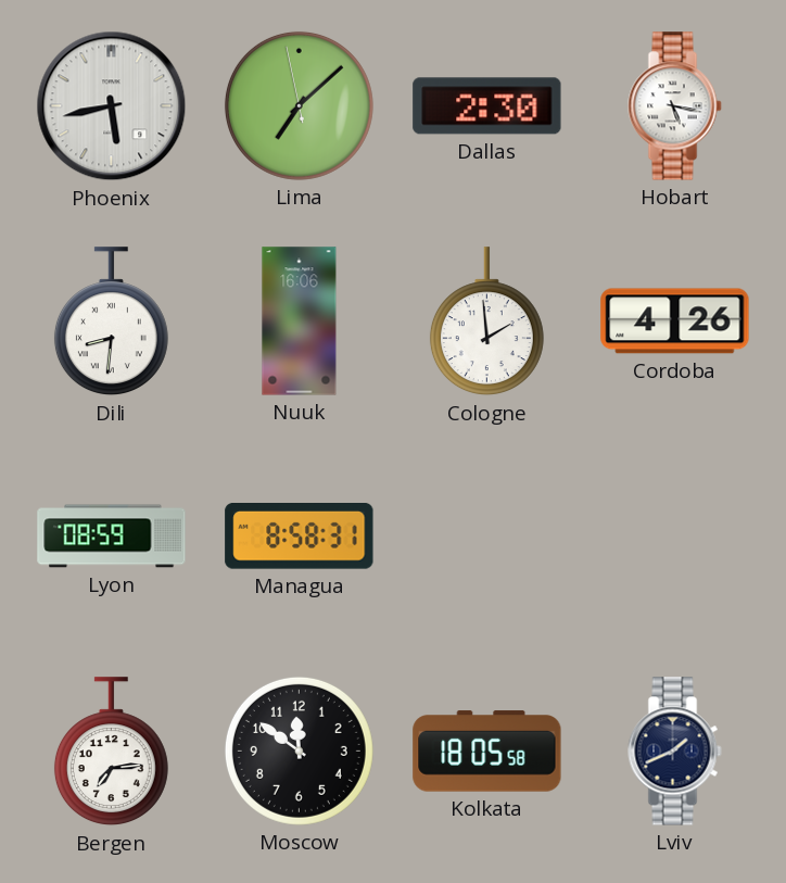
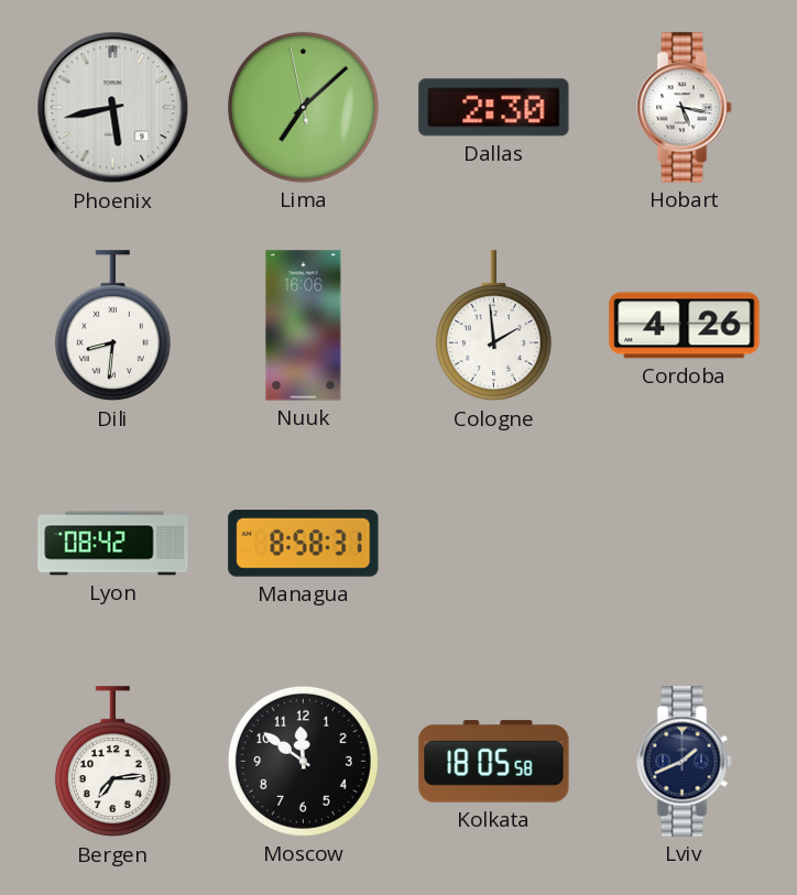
Lyon: 08:59 -> 08:42 (113, 544)
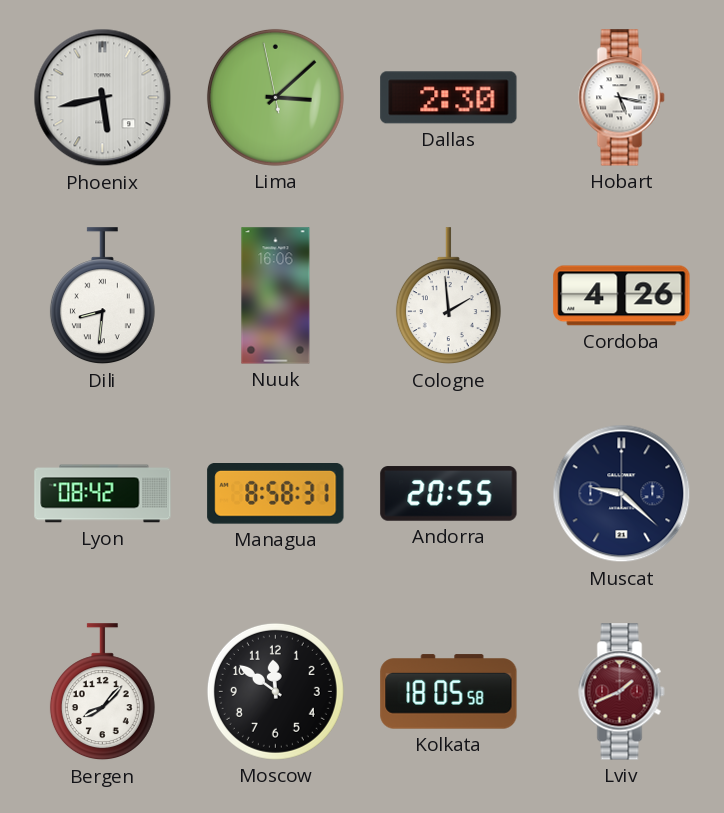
Lima: 7:07 -> 3:07 (275, 97)
Andorra: none -> 20:55 (449, 494)
Muscat: none -> 9:22 (622, 494)
Bergen: 7:14 -> 8:07 (102, 692)
Lviv dial: navy -> burgundy (622, 692)
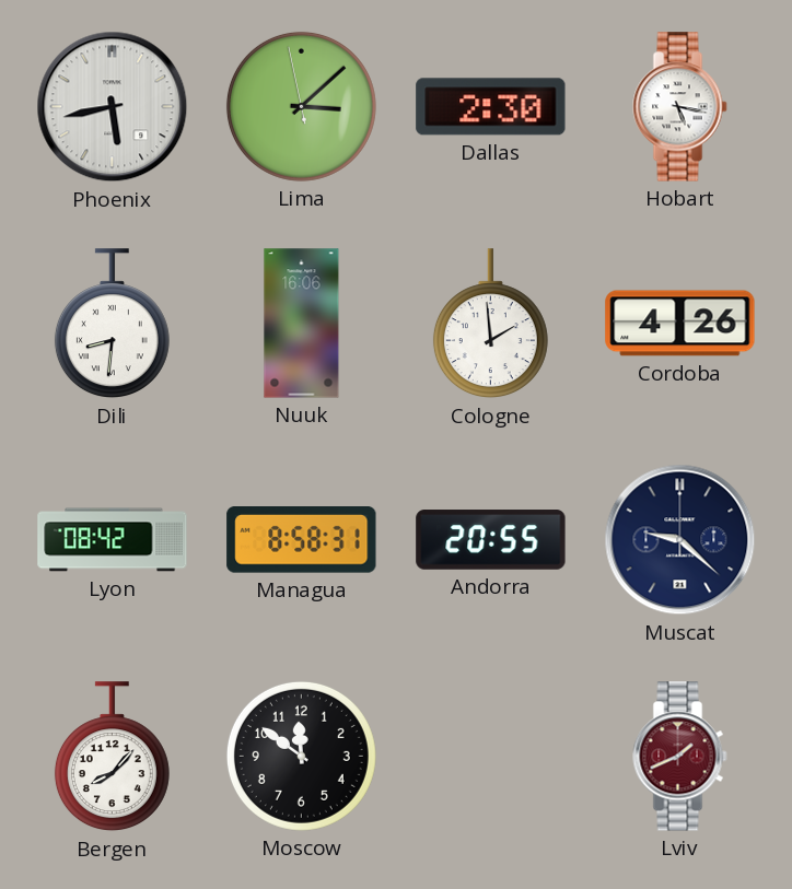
Kolkata: 18:05 -> none (449, 692)
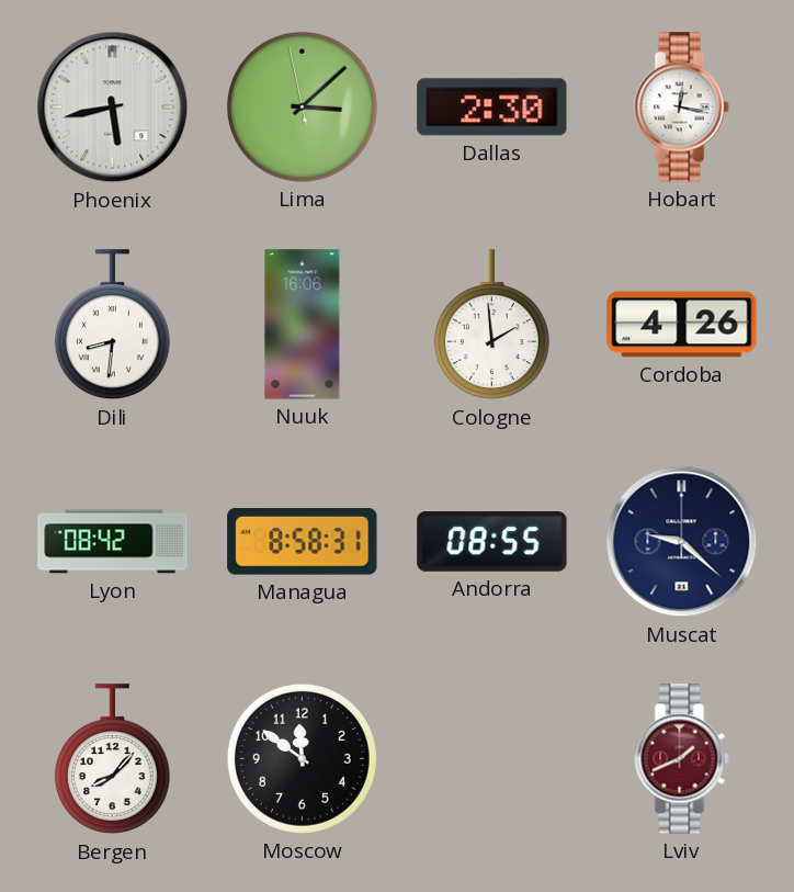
Hobart: 5:17 -> 12:17 (682, 108)
Andorra: 20:55 -> 08:55 (492, 542)
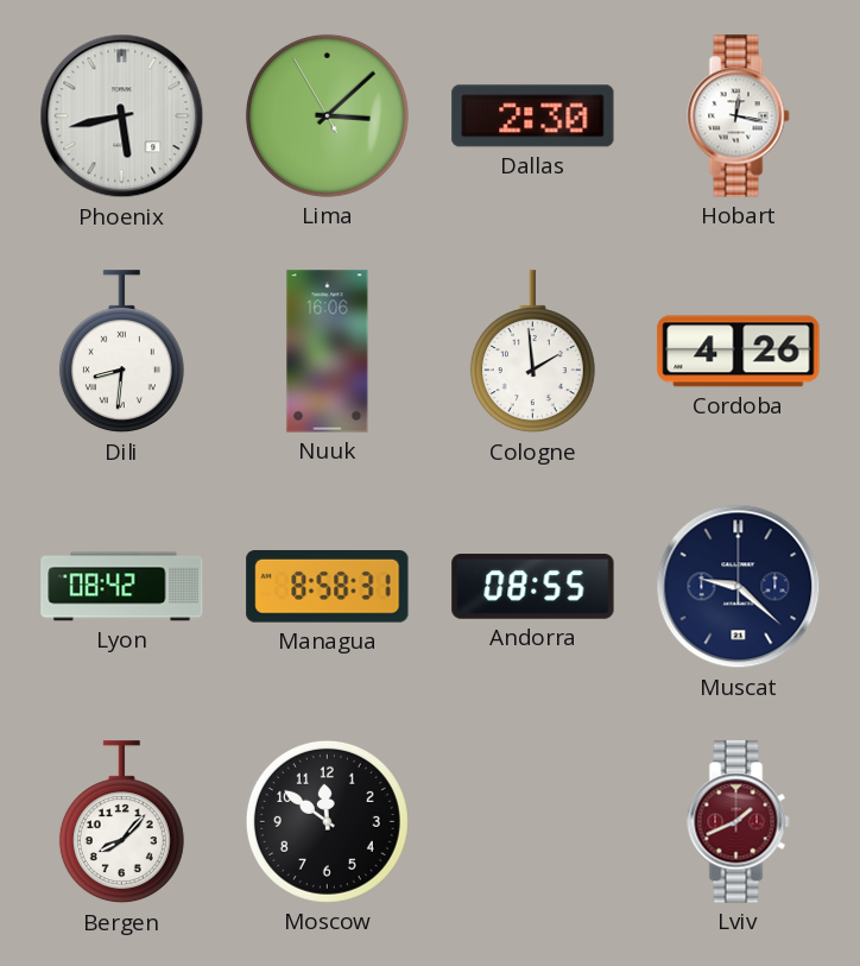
Lima: 3:07:58 -> 3:07:55 (327, 115)
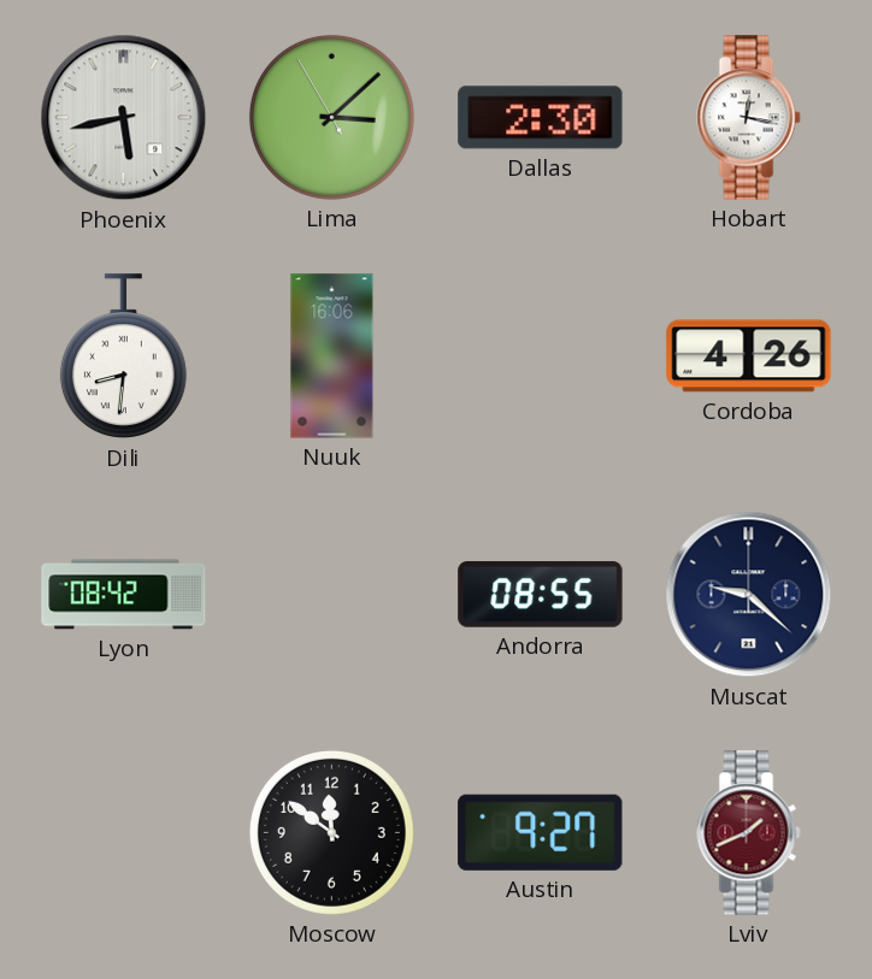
Cologne: 1:59 -> none (532, 352)
Managua: 8:58 -> none (328, 587)
Bergen: 8:07 -> none (121, 822)
Austin: none -> 9:27 (541, 832)
